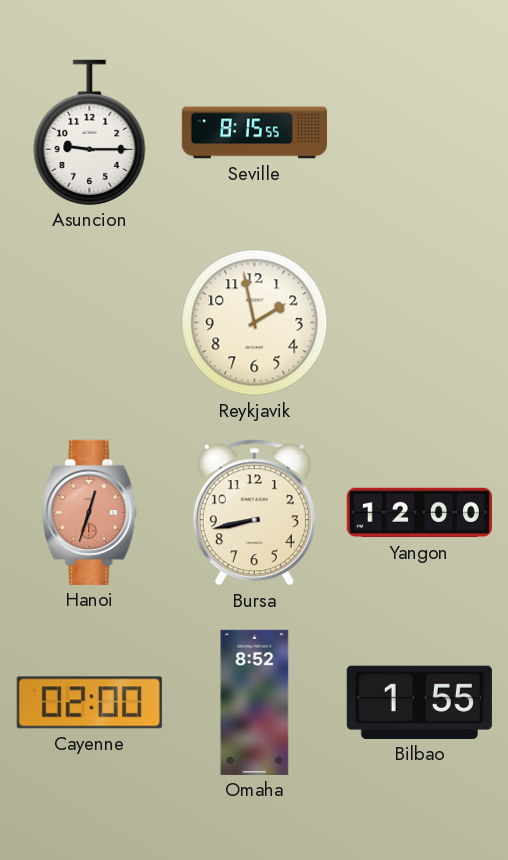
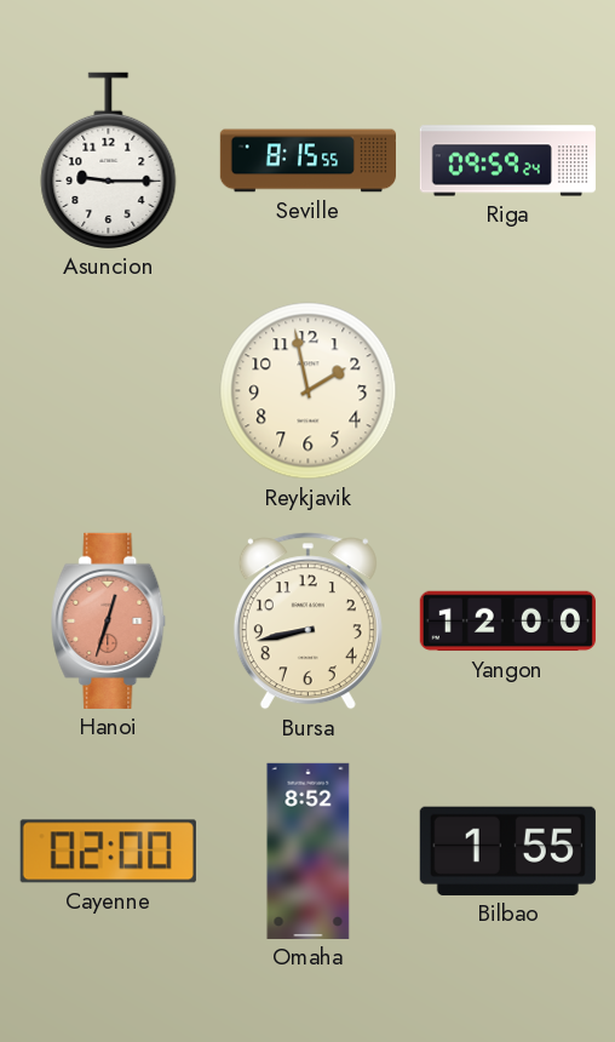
Riga: none -> 09:59 (507, 161)
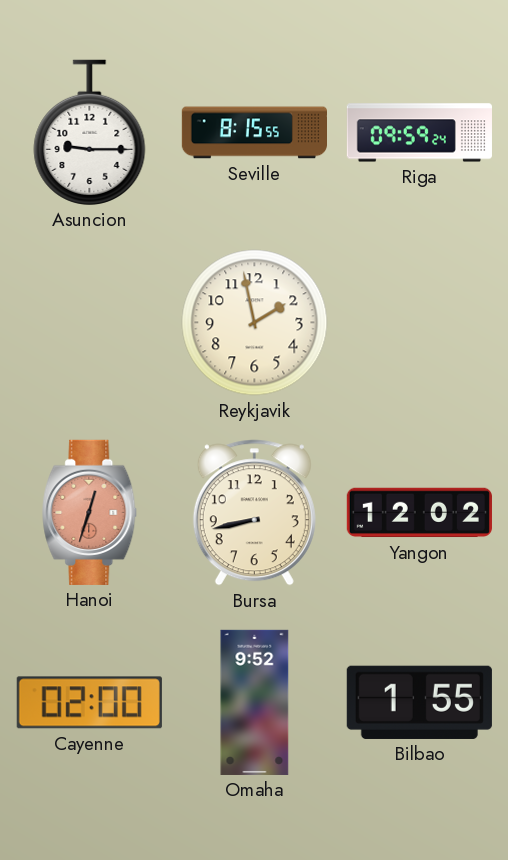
Yangon: 12:00 -> 12:02 (419, 513)
Omaha: 8:52 -> 9:52 (255, 702)
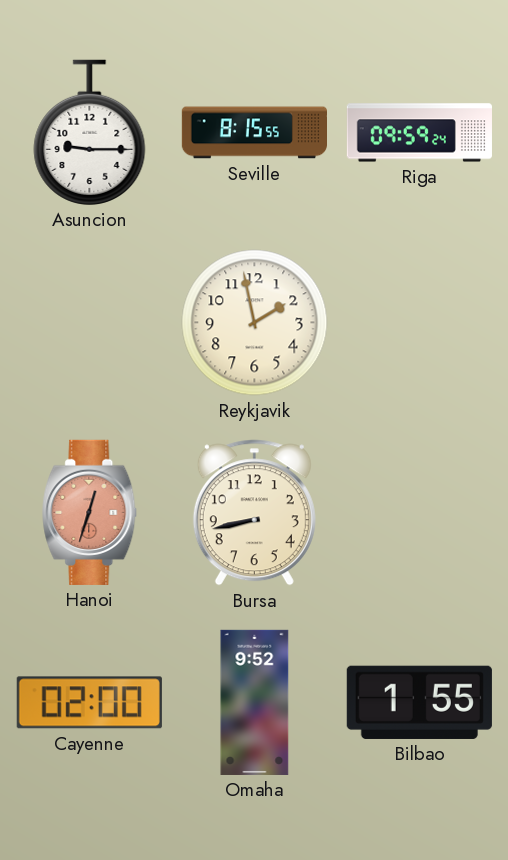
Yangon: 12:02 -> none (419, 513)
